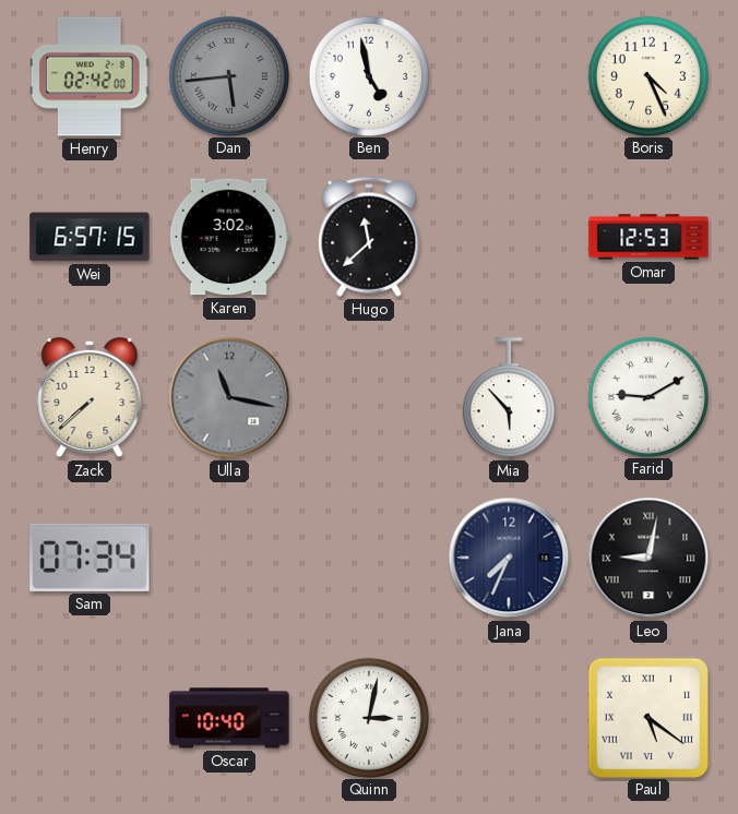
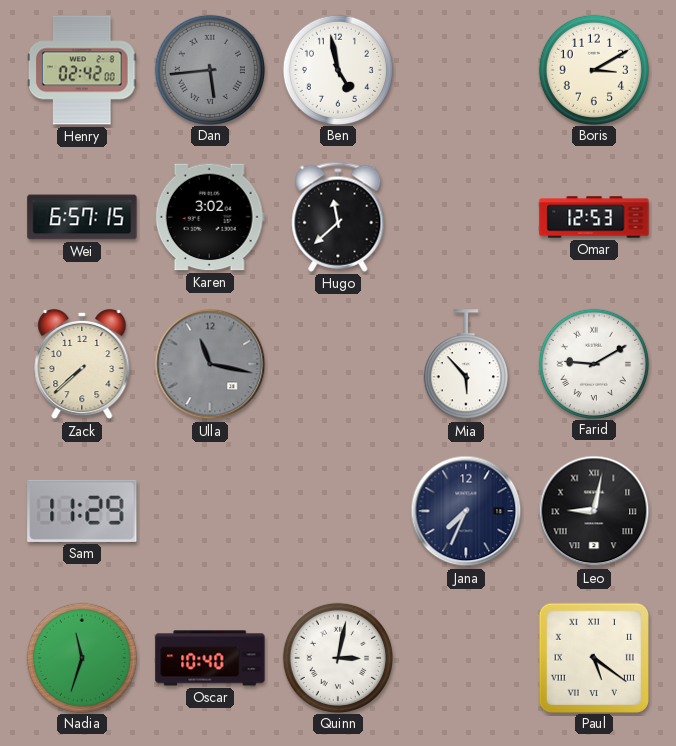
Boris: 4:26 -> 3:10 (593, 69)
Sam: 07:34 -> 11:29 (82, 511)
Nadia: none -> 11:33 (81, 657)
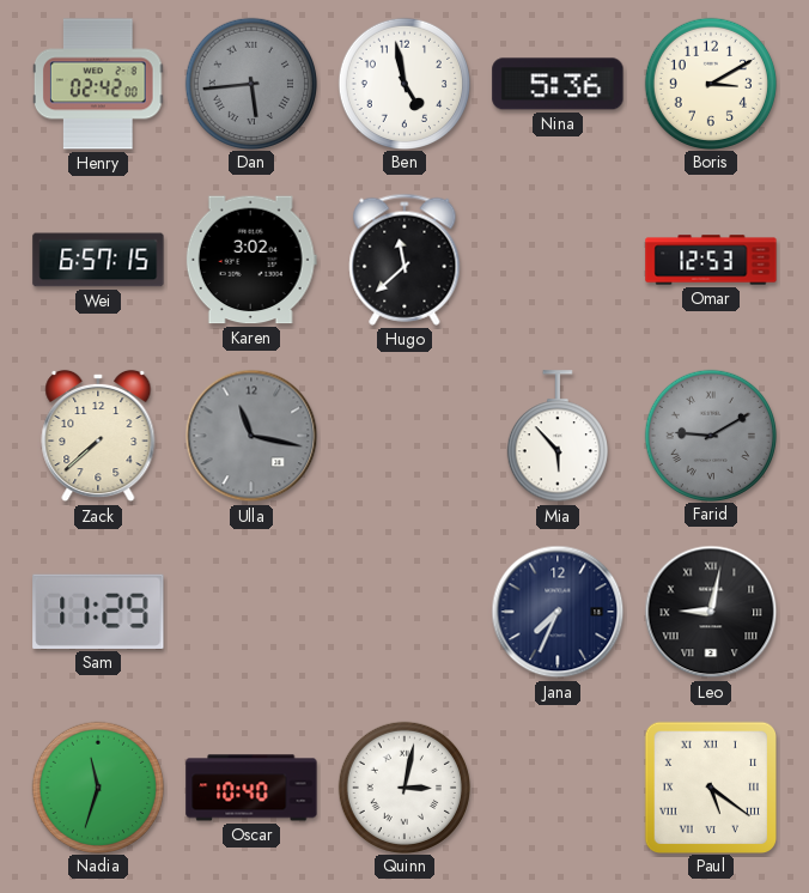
Nina: none -> 5:36 (558, 84)
Farid dial: white -> grey (710, 435)
